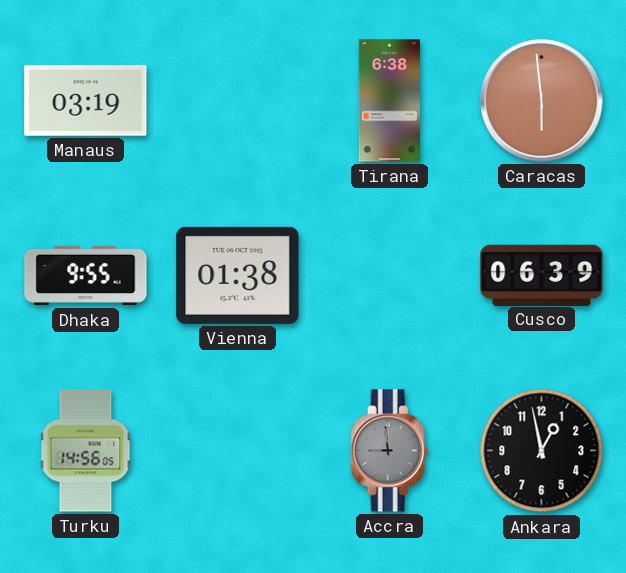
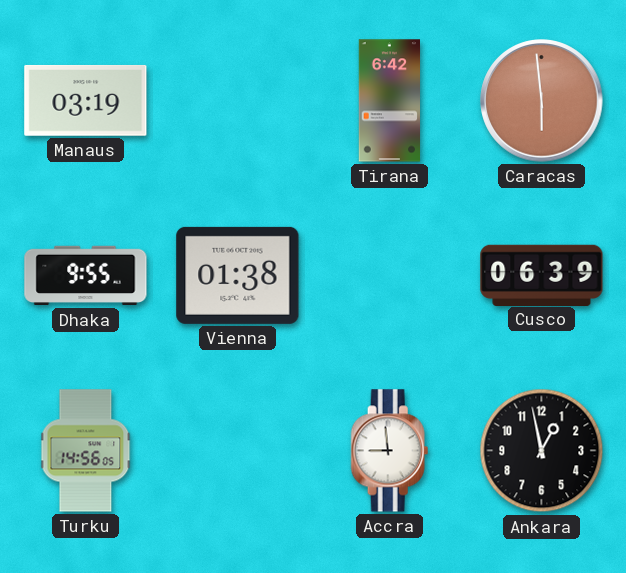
Tirana: 6:38 -> 6:42 (390, 101)
Accra dial: grey -> white (390, 451)
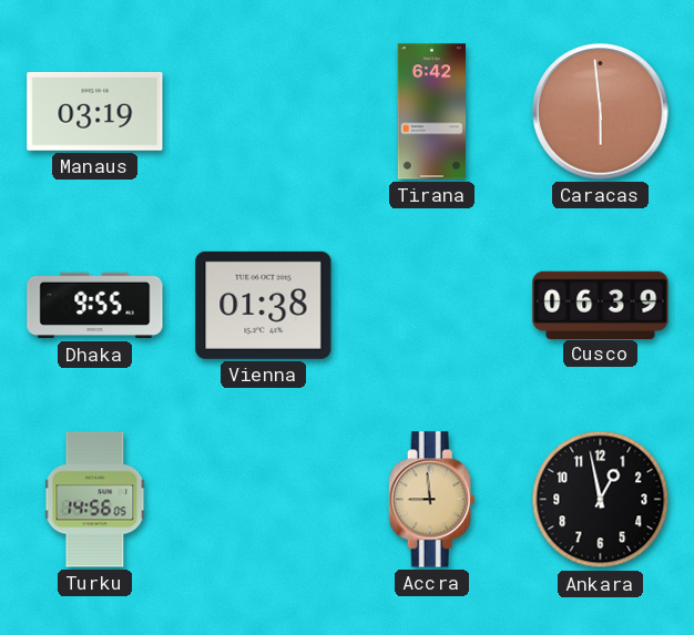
Accra dial: white -> champagne (432, 500)
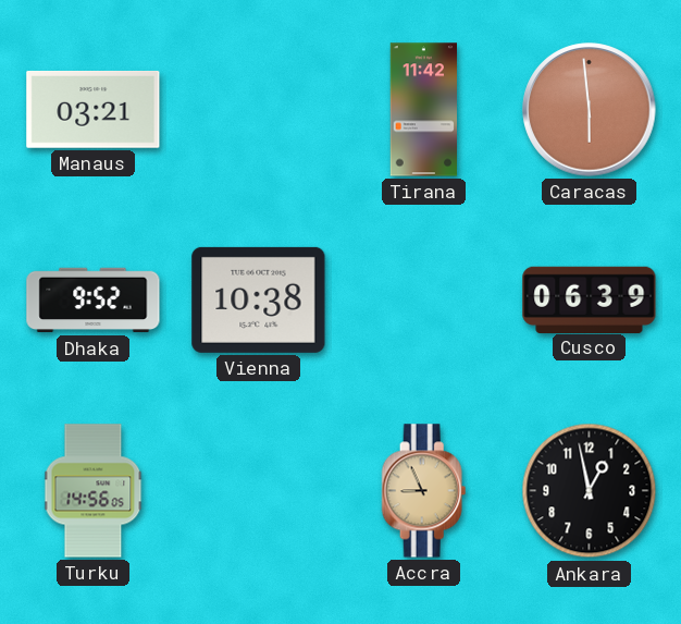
Manaus: 03:19 -> 03:21 (94, 109)
Tirana: 6:42 -> 11:42 (424, 110)
Dhaka: 9:55 -> 9:52 (94, 301)
Vienna: 01:38 -> 10:38 (259, 299)
Accra: 8:59 -> 8:56 (424, 491)
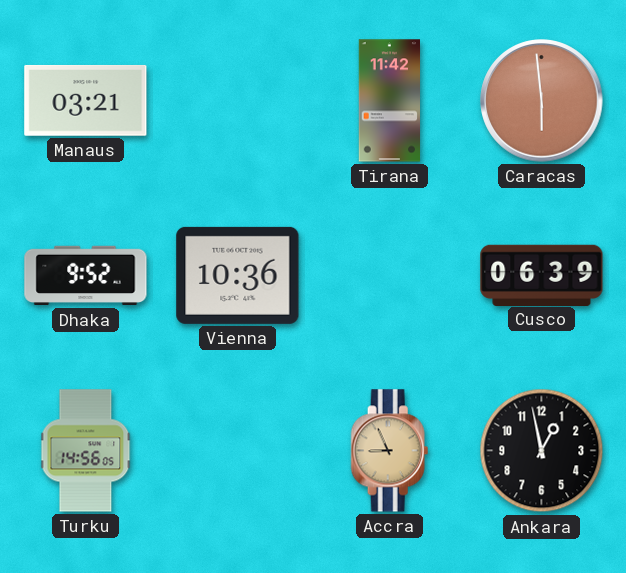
Vienna: 10:38 -> 10:36 (238, 275)
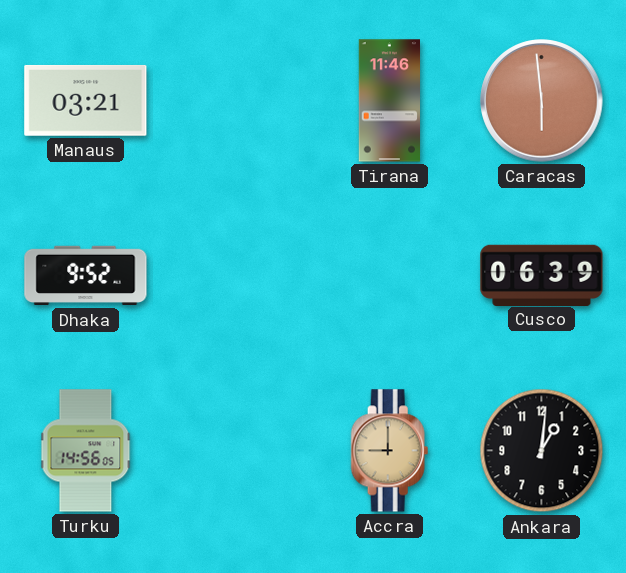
Tirana: 11:42 -> 11:46 (390, 101)
Vienna: 10:36 -> none (238, 275)
Accra: 8:56 -> 9:00 (390, 451)
Ankara: 12:58 -> 1:01 (542, 451)
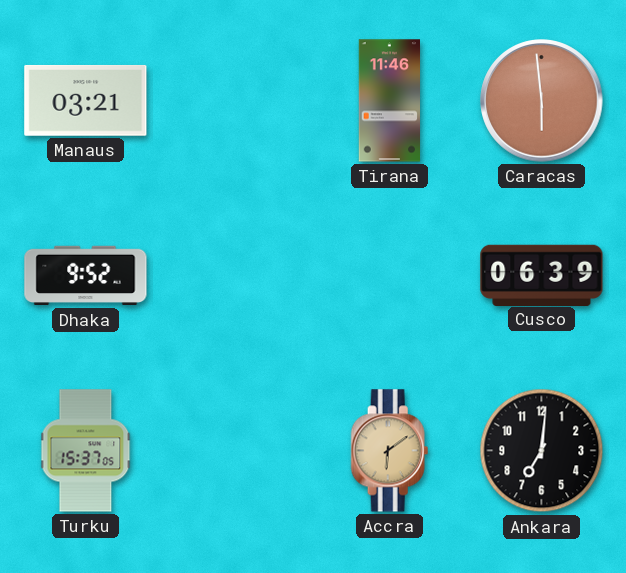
Turku: 14:56 -> 15:37 (86, 451)
Accra: 9:00 -> 6:09 (390, 451)
Ankara: 1:01 -> 7:01 (542, 451)
